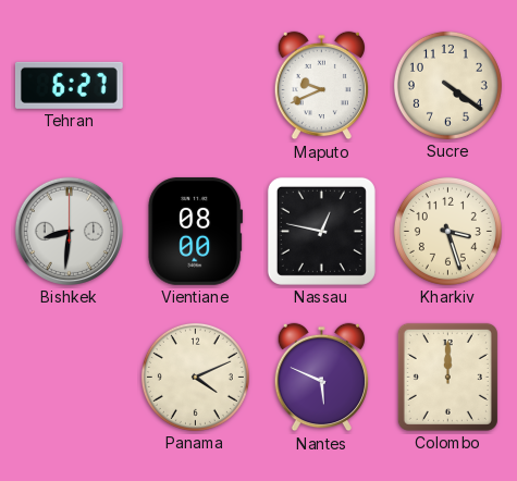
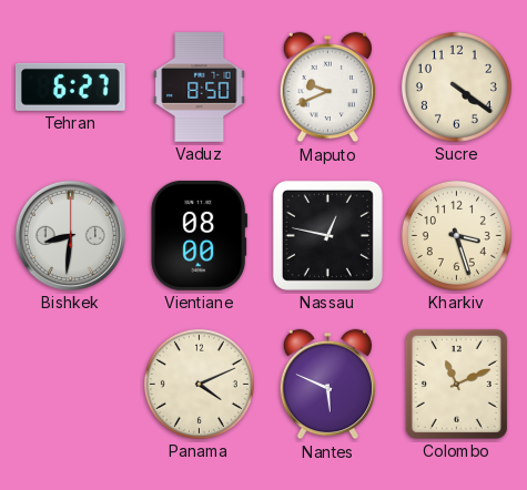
Vaduz: none -> 8:50 (200, 88)
Colombo: 12:00 -> 11:11 (456, 384)
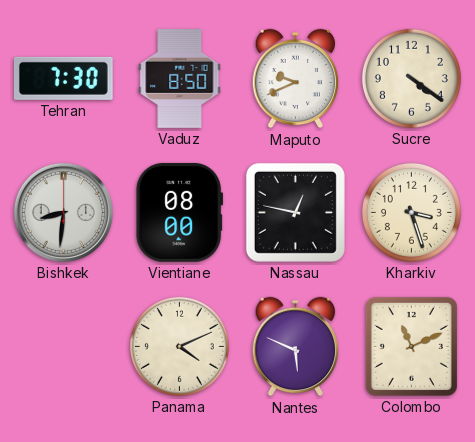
Tehran: 6:27 -> 7:30 (63, 78)
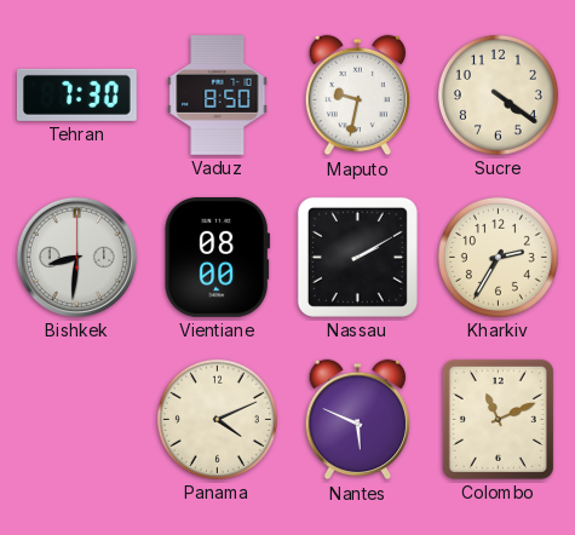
Maputo: 9:41 -> 9:32 (357, 96)
Nassau: 12:47 -> 2:10 (357, 257)
Kharkiv: 3:27 -> 2:35 (498, 257)
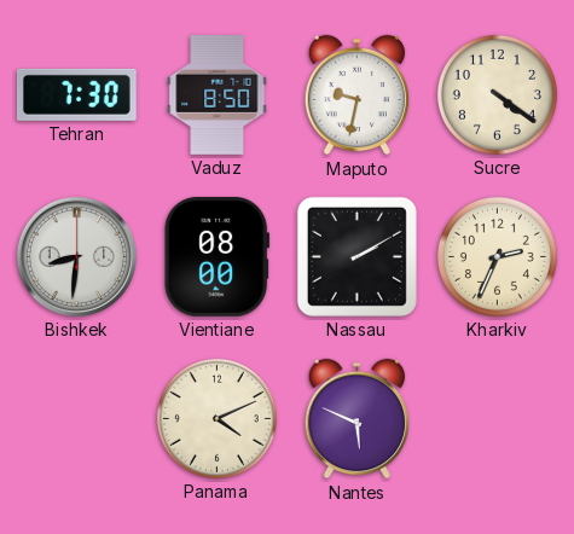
Kharkiv: 2:35 -> 2:34 (497, 256)
Colombo: 11:11 -> none (498, 419)
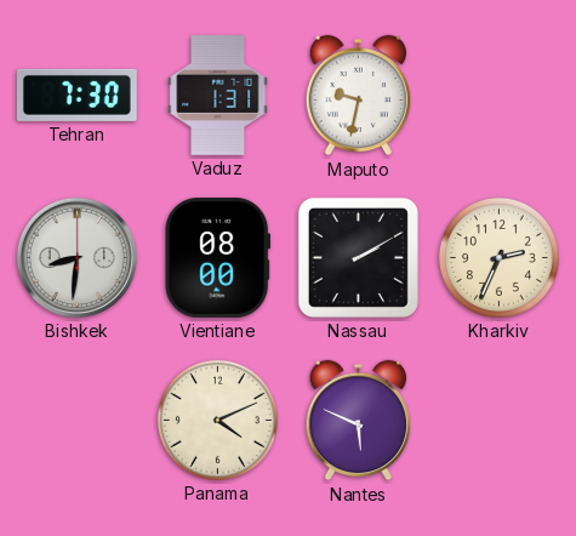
Vaduz: 8:50 -> 1:31 (218, 96)
Sucre: 4:21 -> none (497, 94)
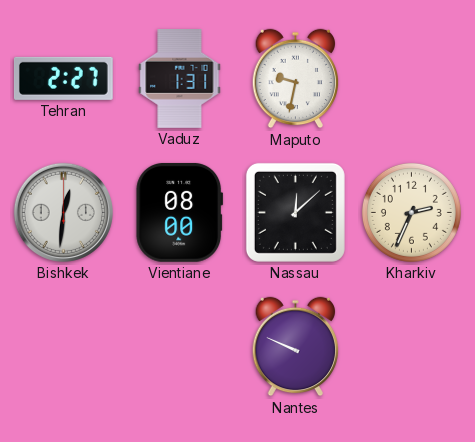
Tehran: 7:30 -> 2:27 (63, 78)
Bishkek: 8:31 -> 12:31 (63, 212)
Nassau: 2:10 -> 12:08 (295, 212)
Panama: 4:11 -> none (217, 420)
Nantes: 5:49 -> 9:49 (295, 347)
